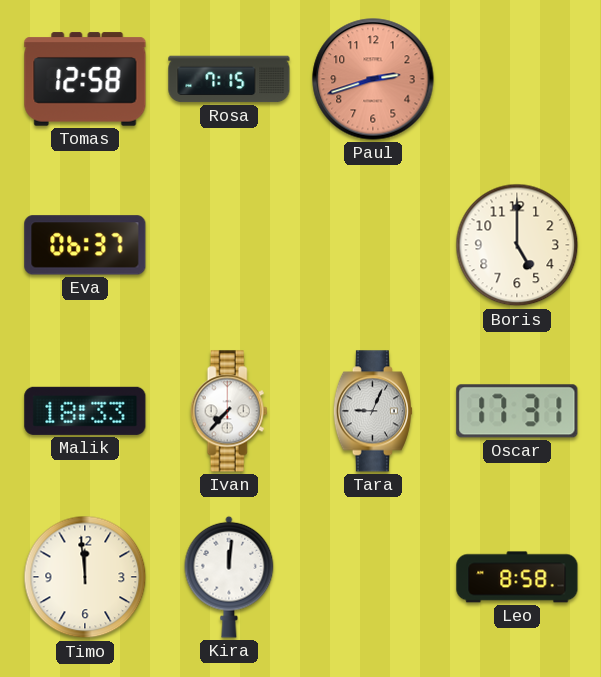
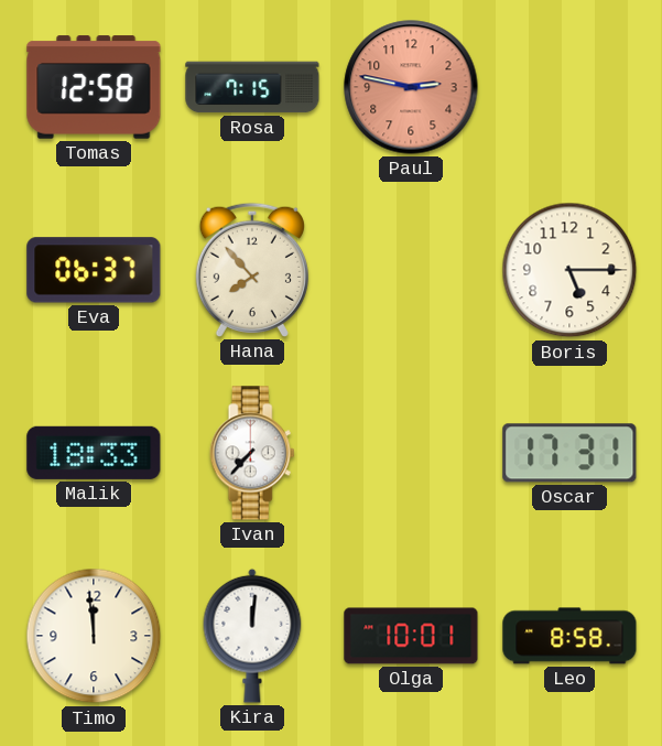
Paul: 2:42 -> 2:47 (411, 87)
Hana: none -> 7:53 (252, 270)
Boris: 5:00 -> 5:15 (569, 270)
Tara: 9:04 -> none (373, 411)
Olga: none -> 10:01 (411, 636)
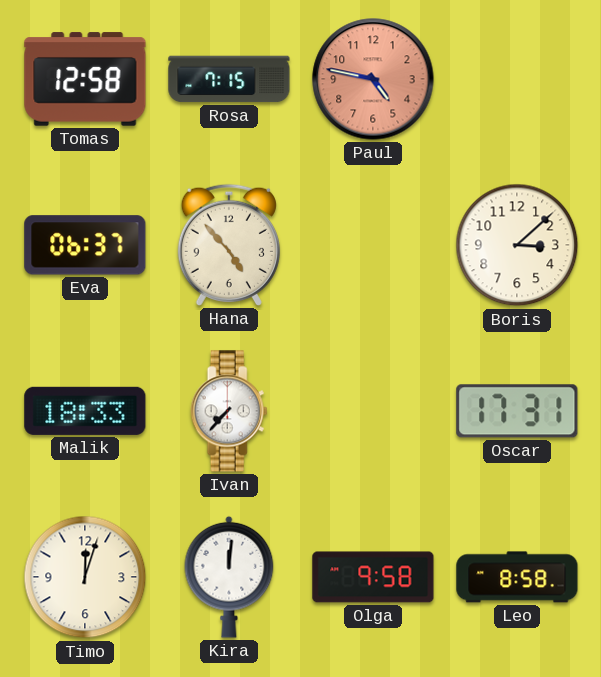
Paul: 2:47 -> 4:47 (373, 79)
Hana: 7:53 -> 4:53 (229, 245)
Boris: 5:15 -> 3:08 (517, 245)
Timo: 11:59 -> 12:03 (85, 577)
Olga: 10:01 -> 9:58 (373, 577)
